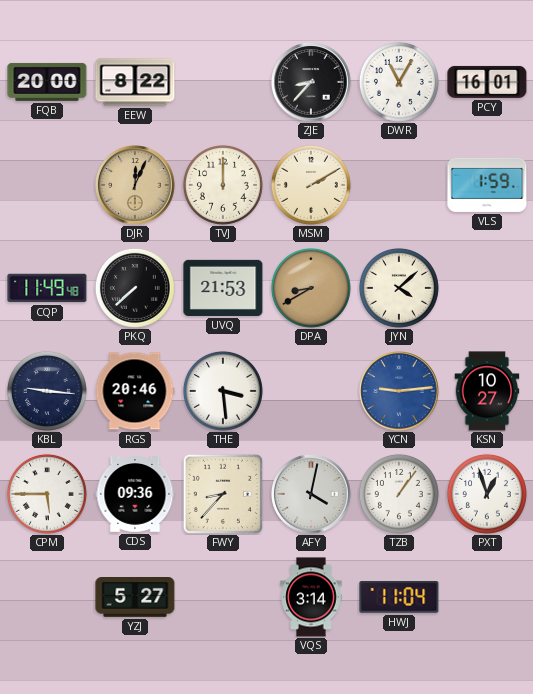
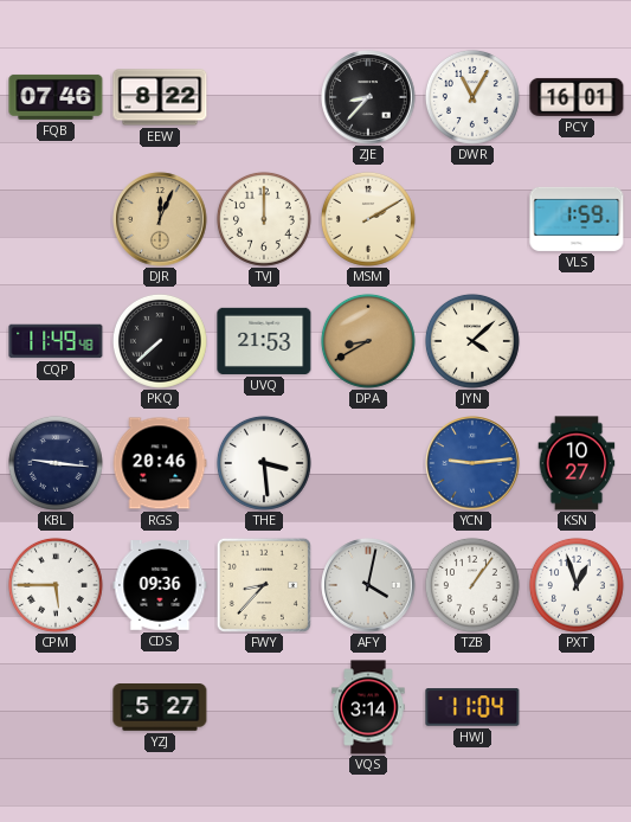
FQB: 20:00 -> 07:46 (56, 97)
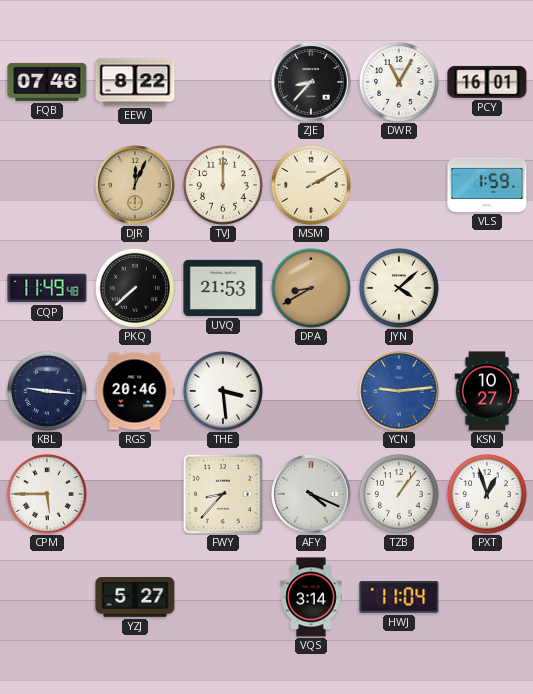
CDS: 09:36 -> none (160, 586)
AFY: 4:02 -> 4:19 (311, 494)
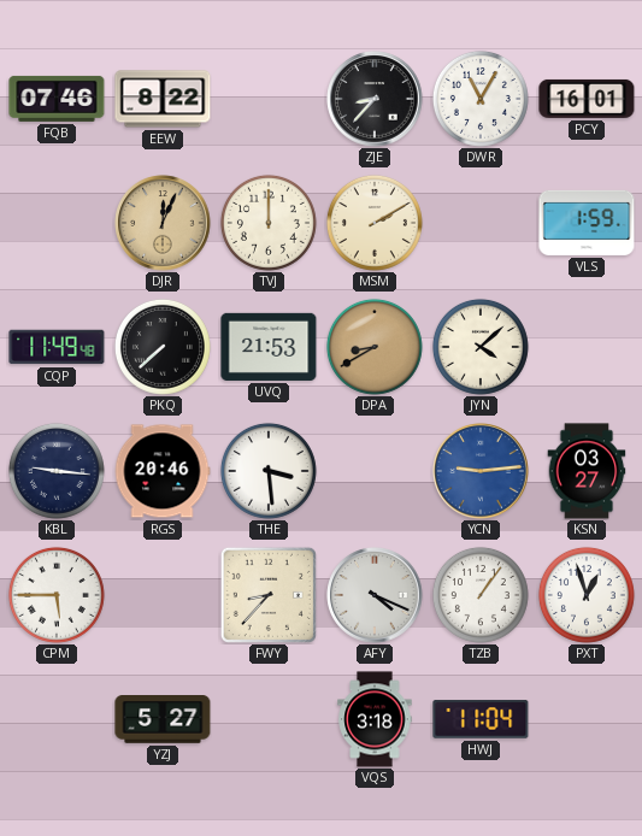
KSN: 10:27 -> 03:27 (587, 471)
VQS: 3:14 -> 3:18 (375, 719)
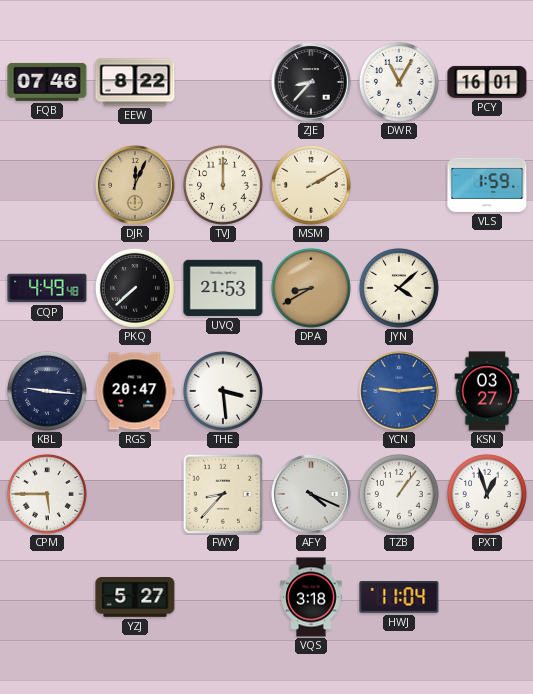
CQP: 11:49 -> 4:49 (47, 288)
RGS: 20:46 -> 20:47 (135, 391)
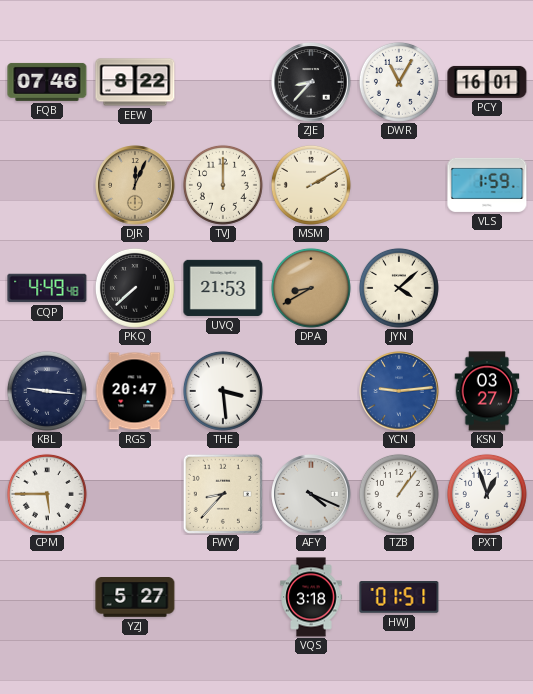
HWJ: 11:04 -> 01:51 (399, 597)
